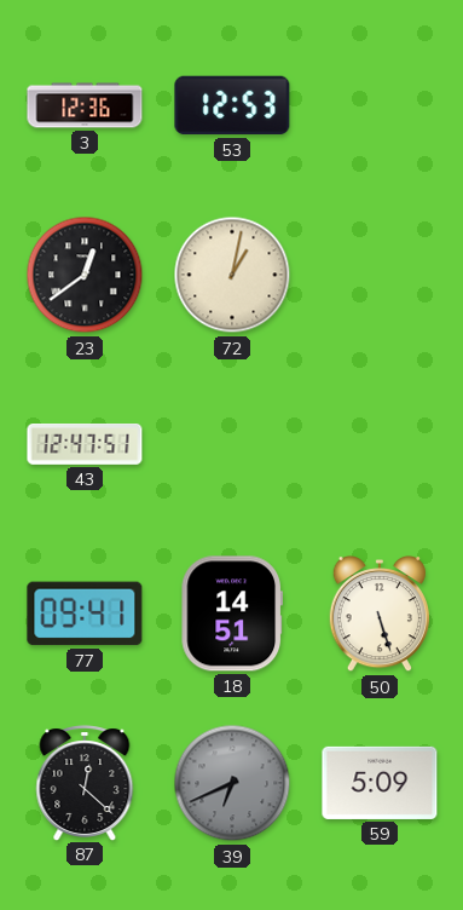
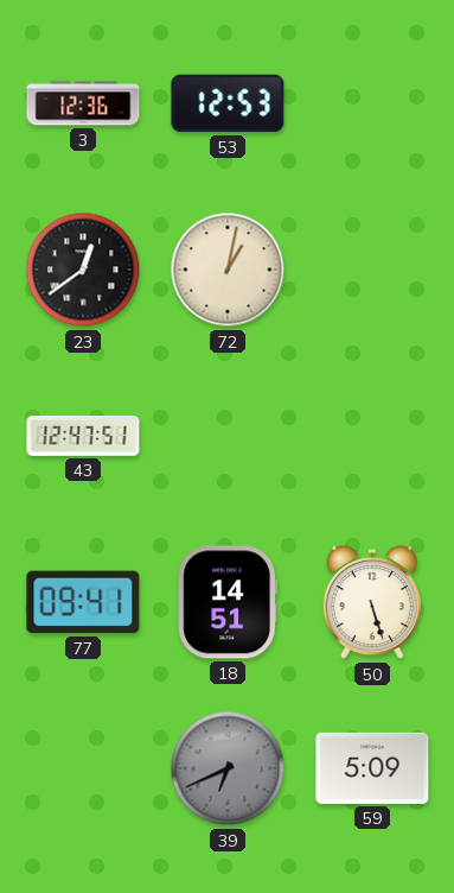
87: 12:22 -> none (85, 783)
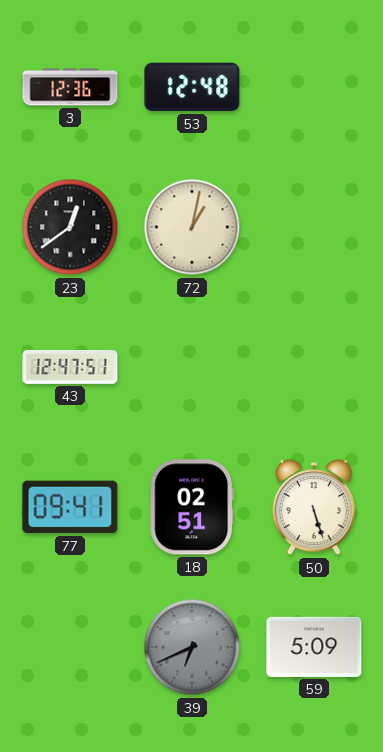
53: 12:53 -> 12:48 (192, 87)
18: 14:51 -> 02:51 (191, 507)
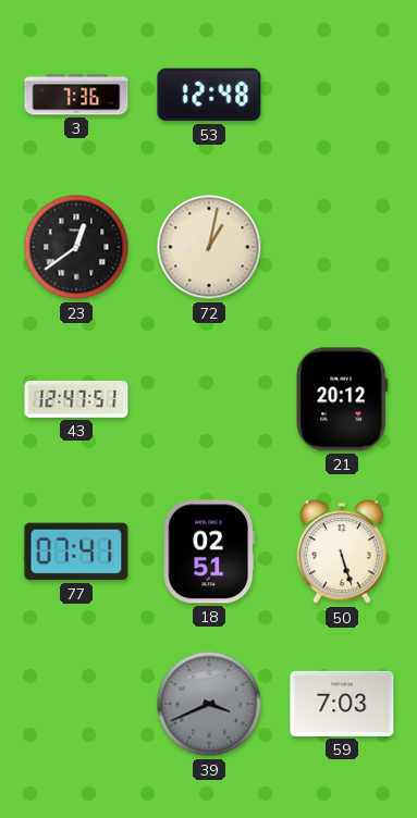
3: 12:36 -> 7:36 (76, 95)
21: none -> 20:12 (342, 399)
77: 09:41 -> 07:41 (76, 551)
39: 6:41 -> 3:41 (209, 704)
59: 5:09 -> 7:03 (342, 704)
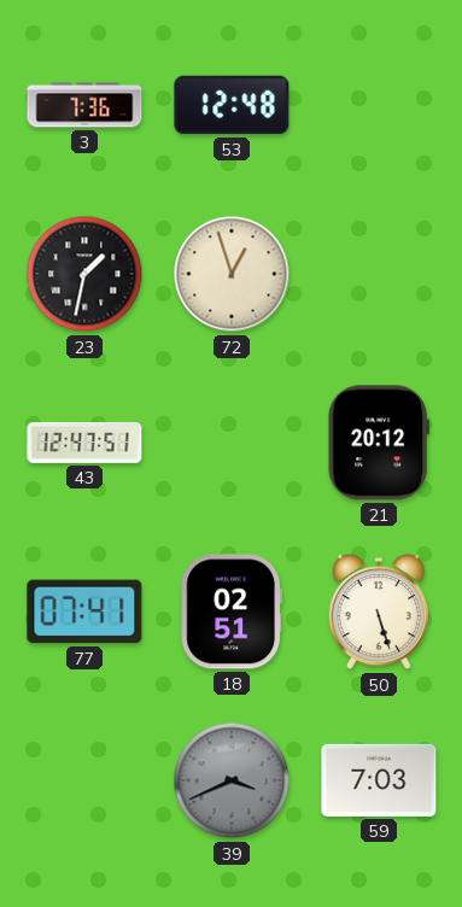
23: 12:39 -> 1:32 (84, 274)
72: 1:02 -> 12:57 (232, 274)
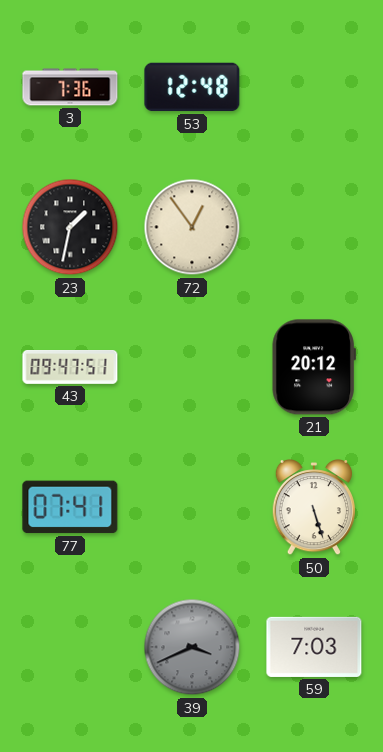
72: 12:57 -> 12:54 (192, 227)
43: 12:47 -> 09:47 (70, 368)
18: 02:51 -> none (230, 612)
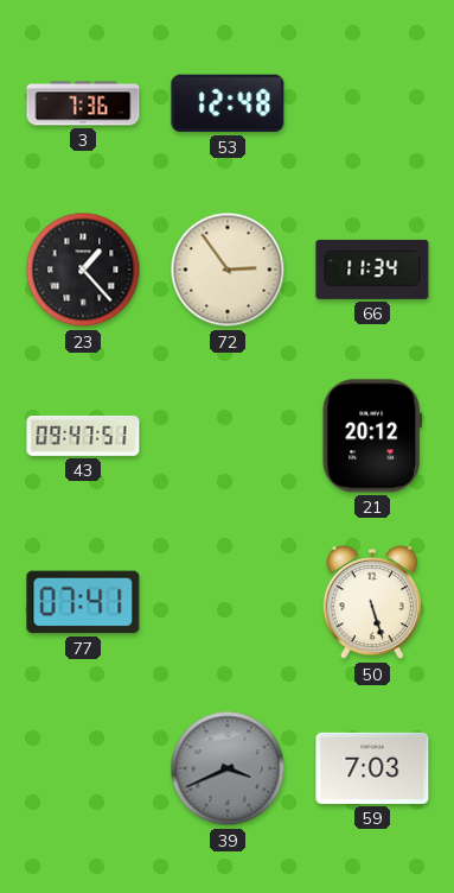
23: 1:32 -> 1:23 (83, 270)
72: 12:54 -> 2:54 (228, 270)
66: none -> 11:34 (372, 270)
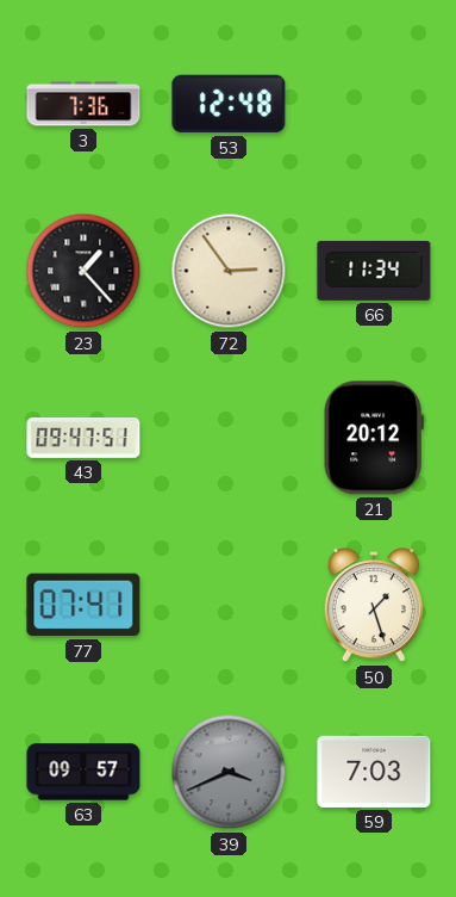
50: 5:27 -> 1:27 (373, 606)
63: none -> 09:57 (83, 772)
